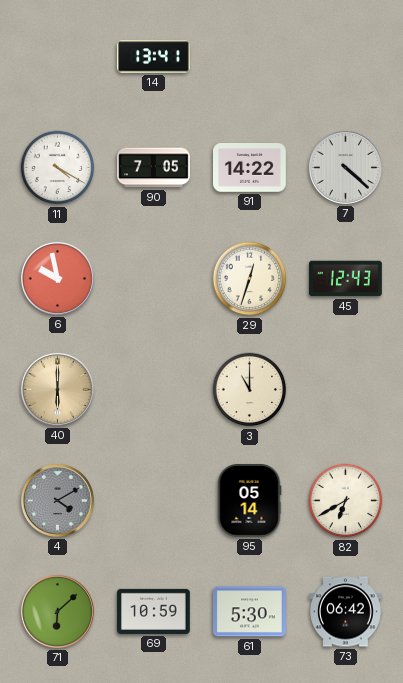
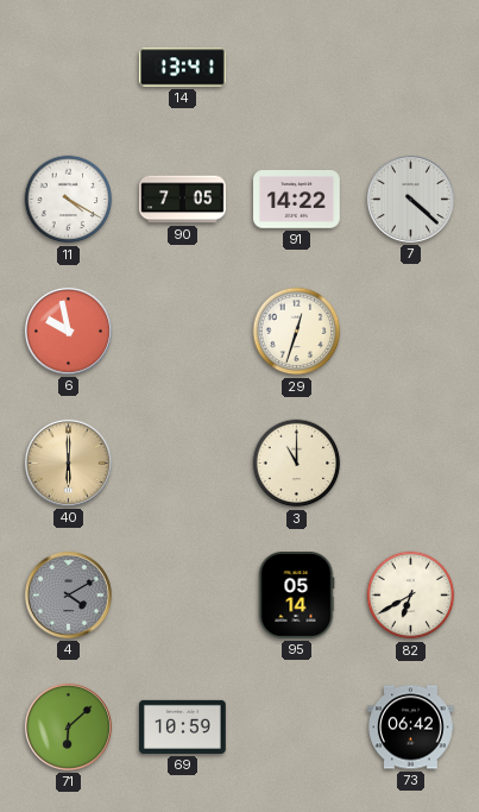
45: 12:43 -> none (346, 279)
61: 5:30 -> none (250, 612)
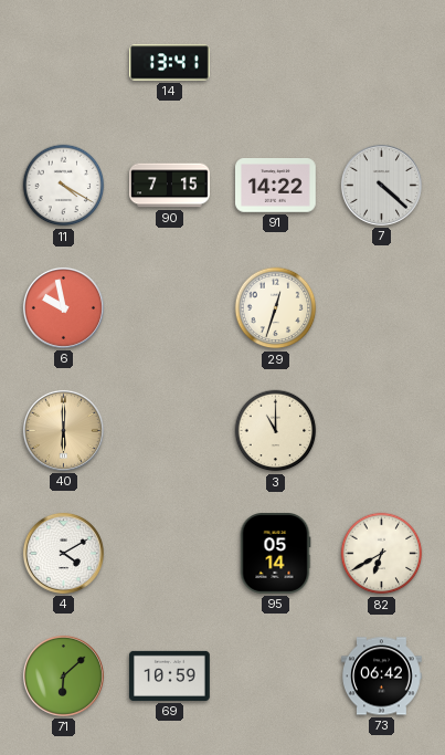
90: 7:05 -> 7:15 (170, 186)
4 dial: grey -> white (63, 553)
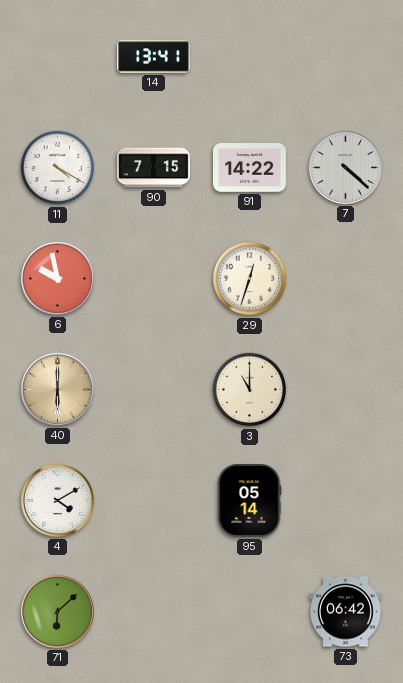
82: 6:40 -> none (382, 554)
69: 10:59 -> none (170, 675)
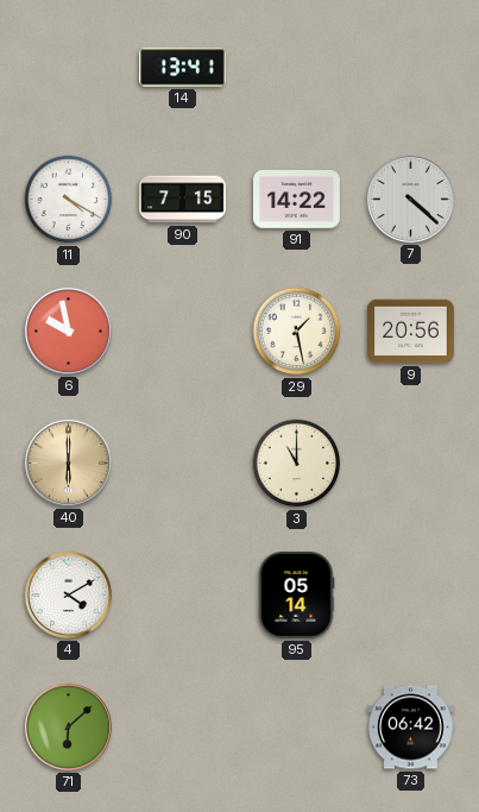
29: 12:33 -> 1:28 (297, 332)
9: none -> 20:56 (411, 332)
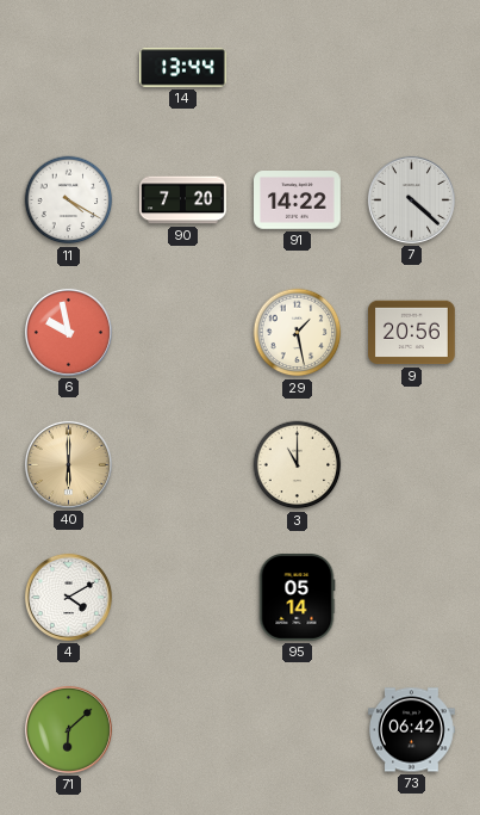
14: 13:41 -> 13:44 (183, 68)
90: 7:15 -> 7:20 (183, 200)
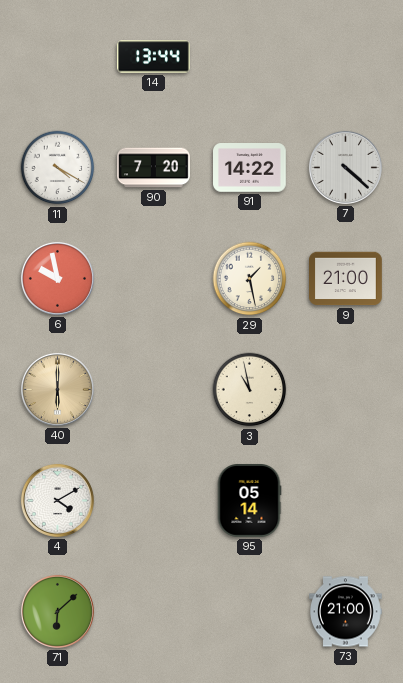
9: 20:56 -> 21:00 (346, 279)
3: 11:00 -> 10:58 (250, 390)
73: 06:42 -> 21:00 (346, 612)
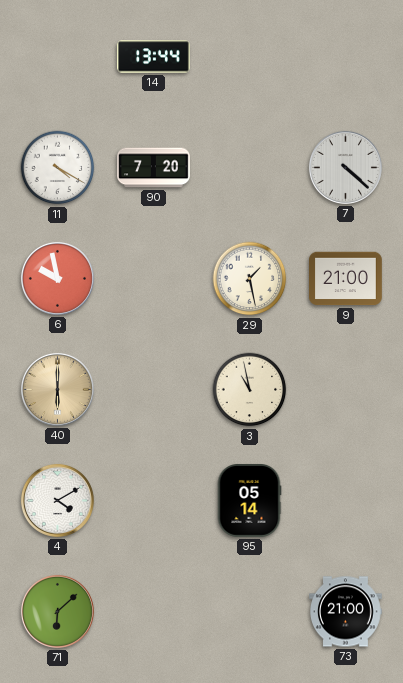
91: 14:22 -> none (250, 168)
